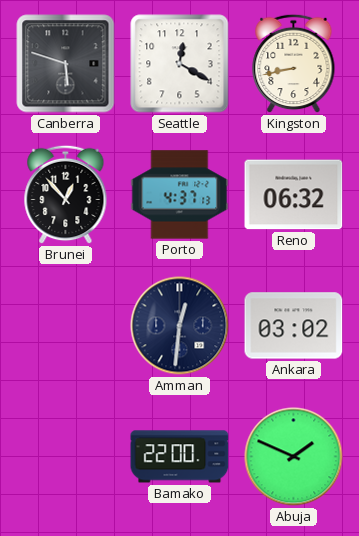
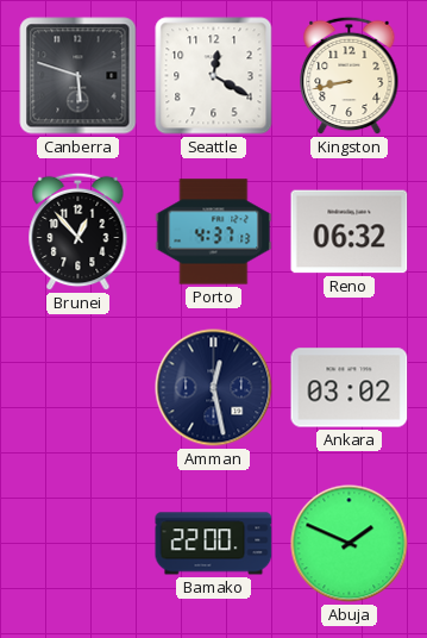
Amman: 12:31 -> 12:28 (214, 388)
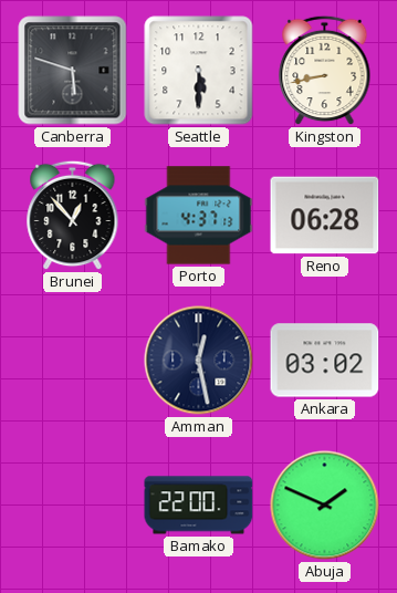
Seattle: 12:20 -> 5:30 (199, 71)
Reno: 06:32 -> 06:28 (325, 216)
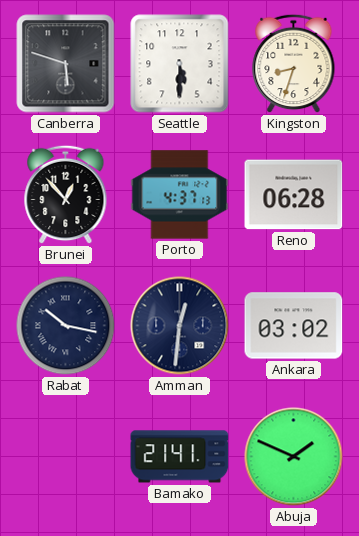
Kingston: 8:43 -> 8:33 (294, 64)
Rabat: none -> 10:17 (66, 326)
Amman: 12:28 -> 12:31 (180, 326)
Bamako: 22:00 -> 21:41 (180, 457)
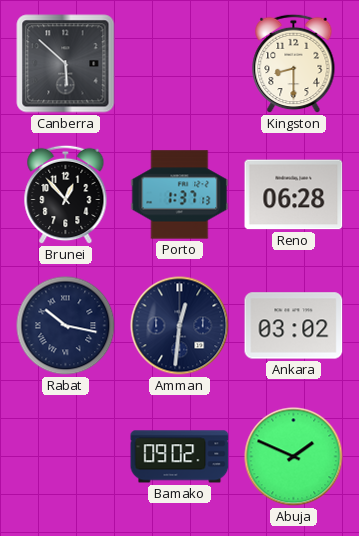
Canberra: 5:48 -> 5:52 (66, 64)
Seattle: 5:30 -> none (180, 64)
Kingston: 8:33 -> 8:30 (294, 64)
Porto: 4:37 -> 1:37 (180, 195)
Bamako: 21:41 -> 09:02 (180, 457)
